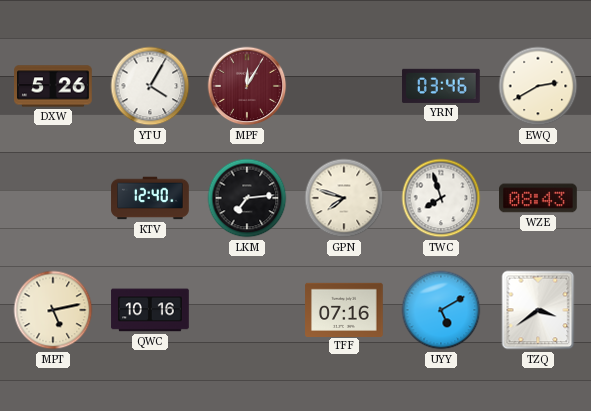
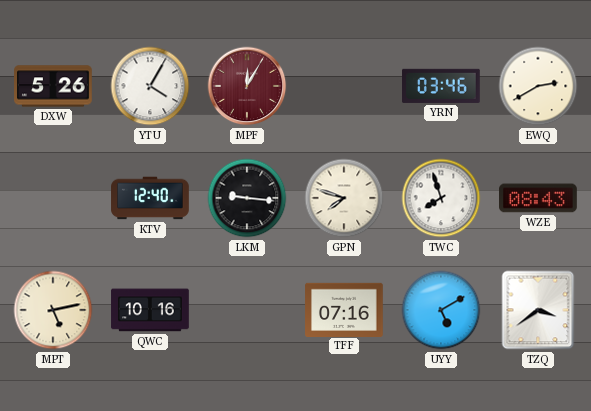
LKM: 7:14 -> 9:16 (247, 198)
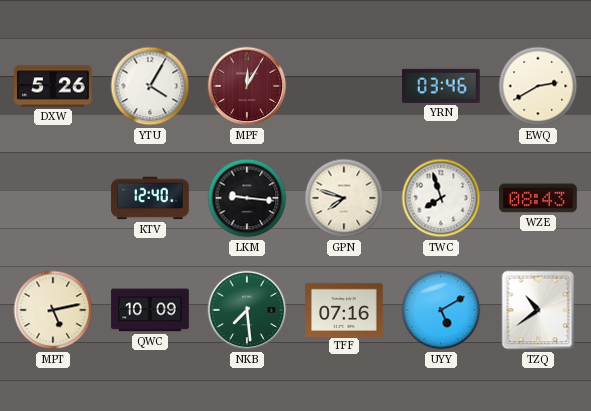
QWC: 10:16 -> 10:09 (150, 310)
NKB: none -> 7:29 (247, 310)
TZQ: 3:39 -> 10:39 (538, 310)
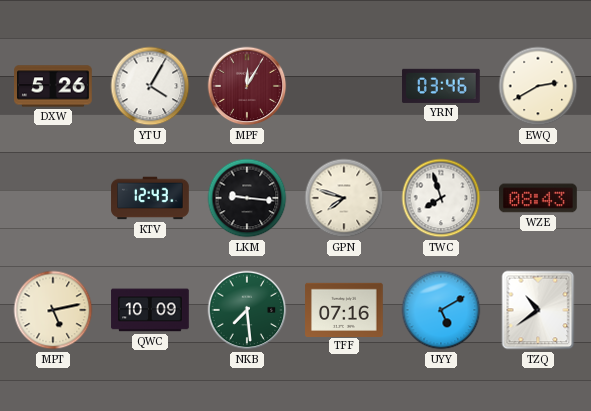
KTV: 12:40 -> 12:43 (150, 198)
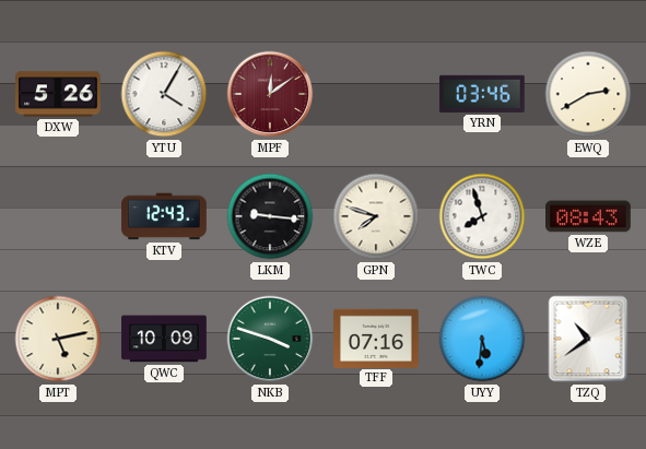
MPF: 12:05 -> 12:09 (270, 94)
NKB: 7:29 -> 3:48 (270, 339)
UYY: 5:10 -> 5:31 (482, 339)
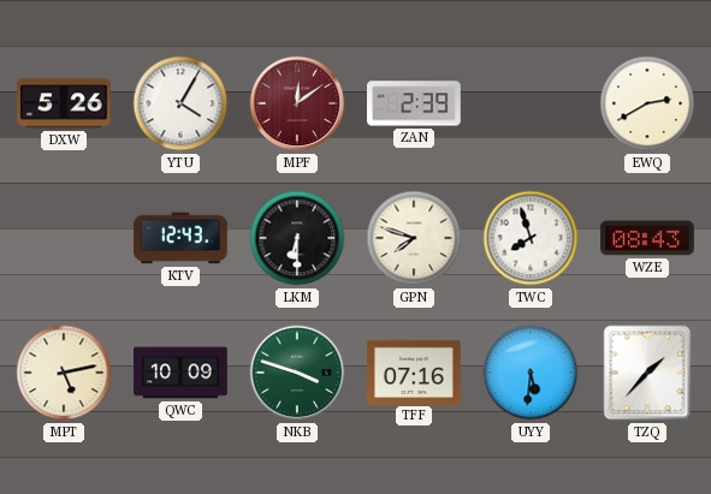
ZAN: none -> 2:39 (415, 103)
YRN: 03:46 -> none (483, 94)
LKM: 9:16 -> 6:30 (297, 238)
TZQ: 10:39 -> 1:37 (647, 373)
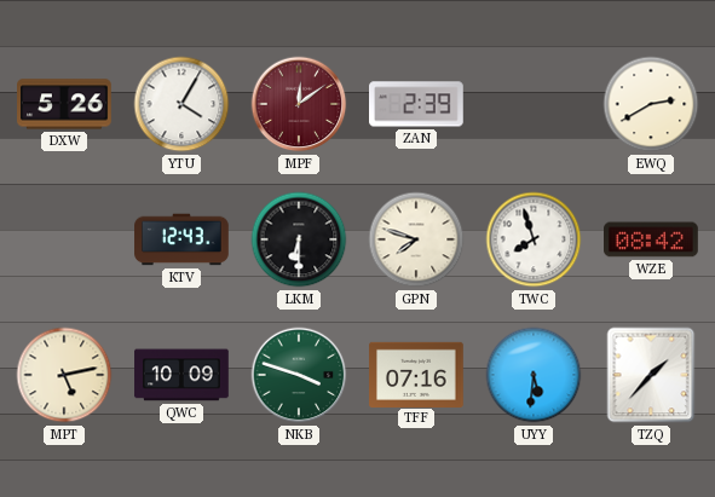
WZE: 08:43 -> 08:42 (652, 239)
